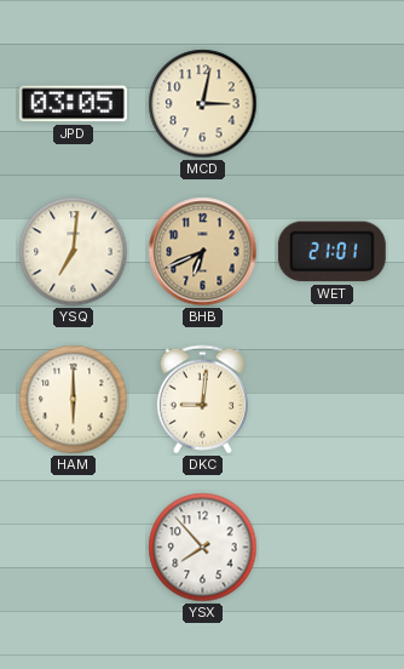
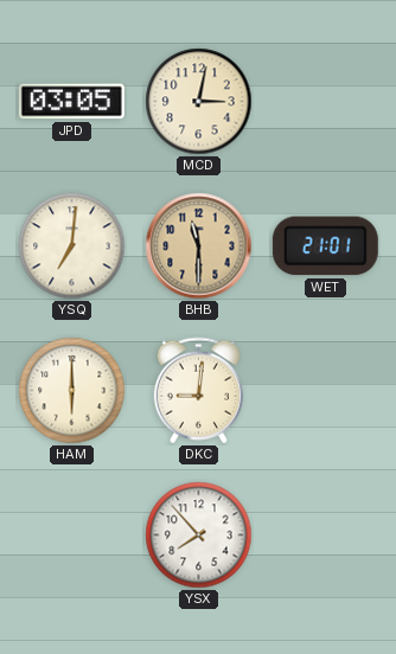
BHB: 6:41 -> 11:30 (199, 246)
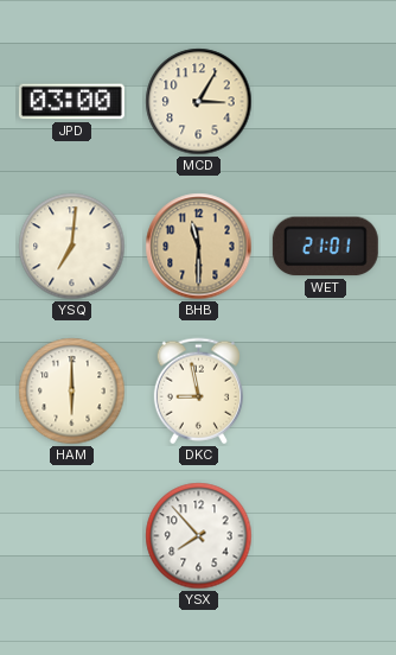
JPD: 03:05 -> 03:00 (71, 102)
MCD: 3:02 -> 3:05 (199, 102)
DKC: 9:01 -> 8:58 (198, 392)
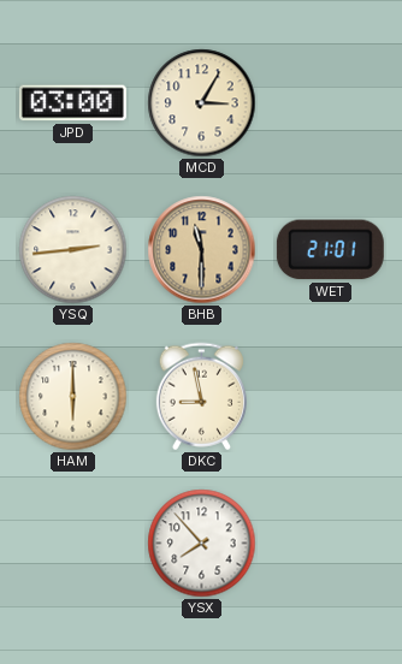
YSQ: 7:01 -> 2:44 (73, 250)
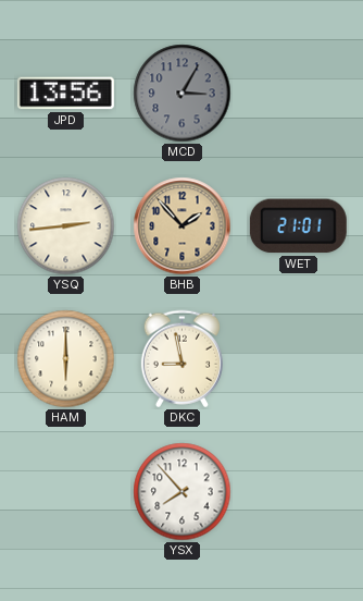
JPD: 03:00 -> 13:56 (65, 94)
MCD dial: cream -> grey (183, 94)
BHB: 11:30 -> 1:53 (183, 226)
